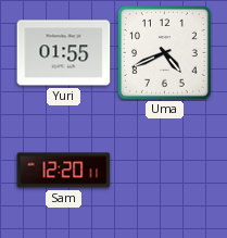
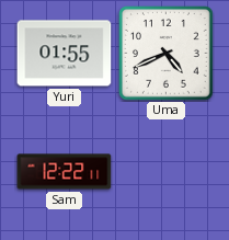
Sam: 12:20 -> 12:22 (65, 172)
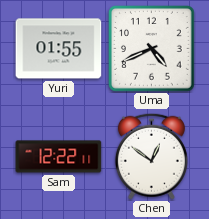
Chen: none -> 12:51 (151, 156)
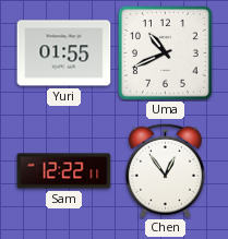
Uma: 4:41 -> 10:41 (166, 53)
Chen: 12:51 -> 12:54 (165, 170)
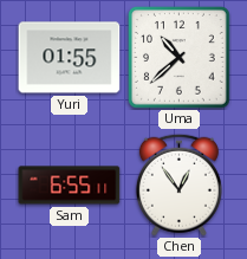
Uma: 10:41 -> 10:38 (180, 58)
Sam: 12:22 -> 6:55 (70, 186)
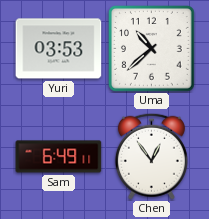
Yuri: 01:55 -> 03:53 (59, 49)
Sam: 6:55 -> 6:49 (59, 157)
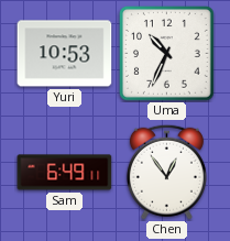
Yuri: 03:53 -> 10:53 (65, 54)
Uma: 10:38 -> 10:34 (167, 54)
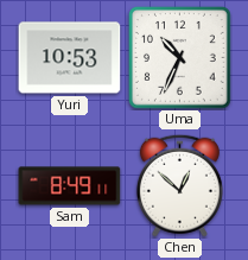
Sam: 6:49 -> 8:49 (70, 186)
Chen: 12:54 -> 12:52 (179, 185)
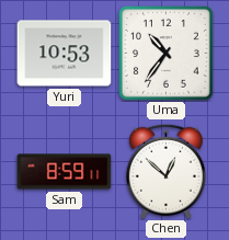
Uma: 10:34 -> 10:36 (167, 54)
Sam: 8:49 -> 8:59 (65, 172)
